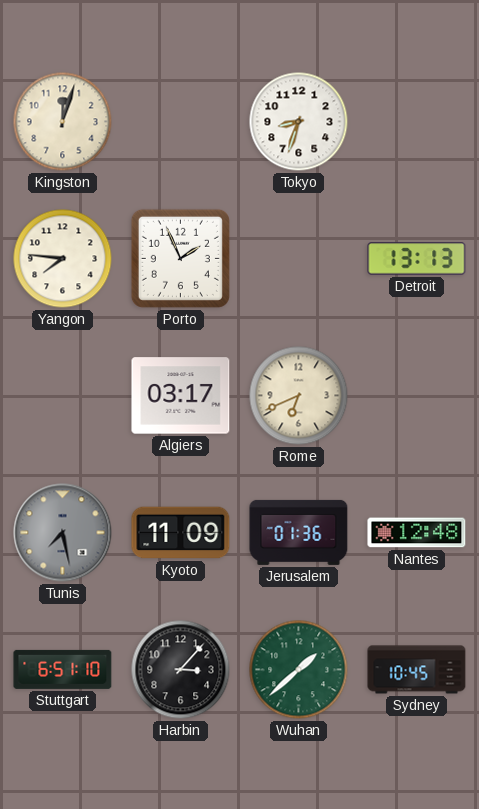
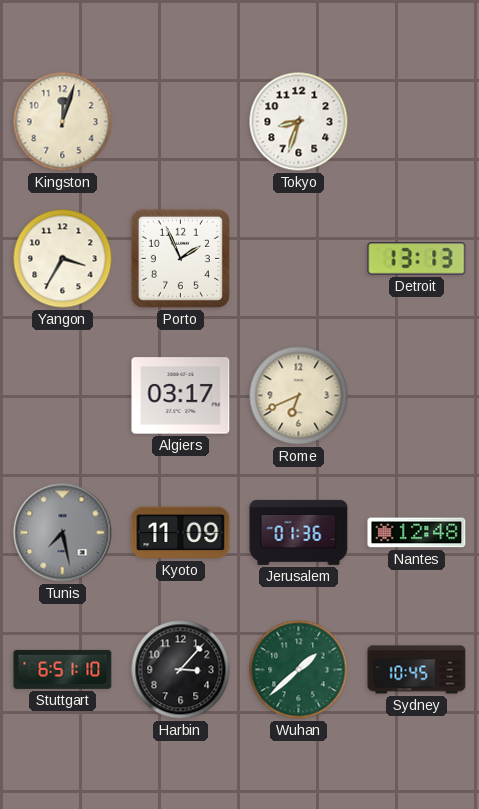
Yangon: 7:46 -> 3:35 (63, 259)
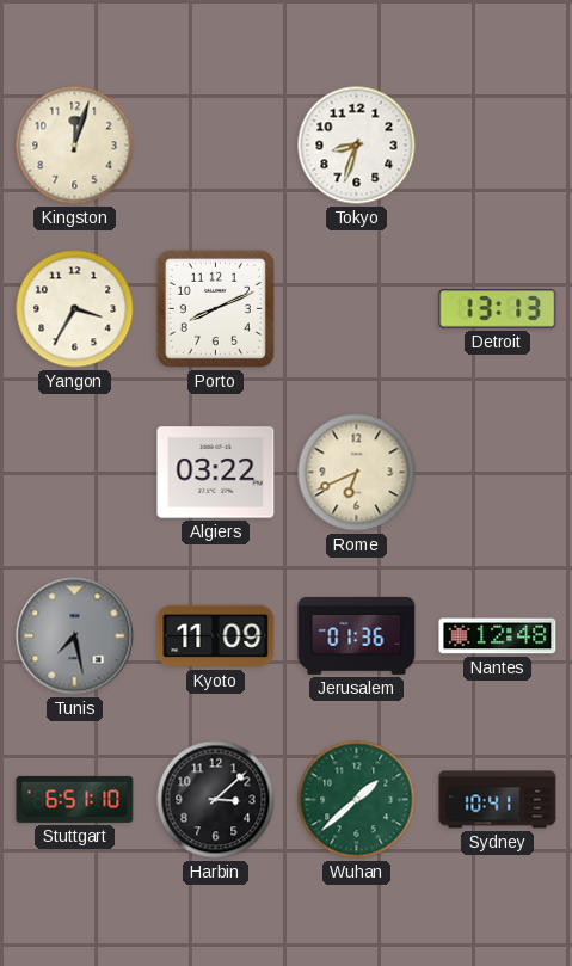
Porto: 1:56 -> 8:11 (215, 308)
Algiers: 03:17 -> 03:22 (216, 473)
Harbin: 3:07 -> 3:08 (216, 800)
Sydney: 10:45 -> 10:41 (498, 800)
